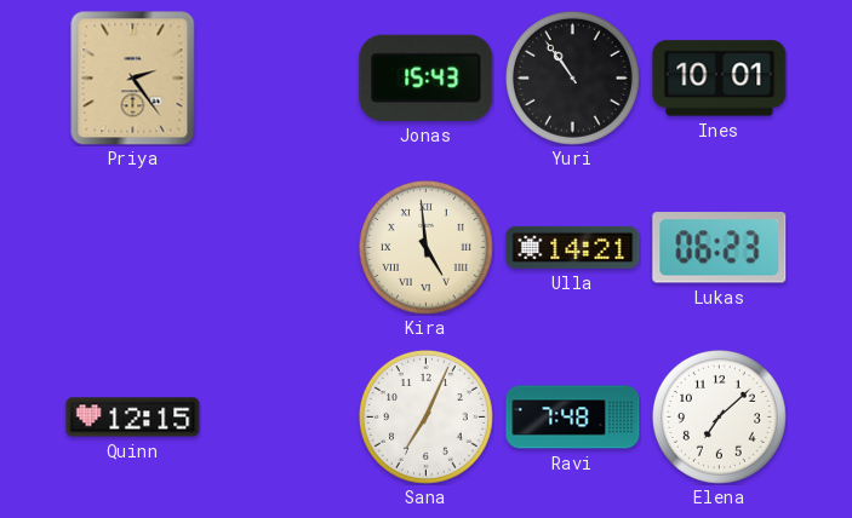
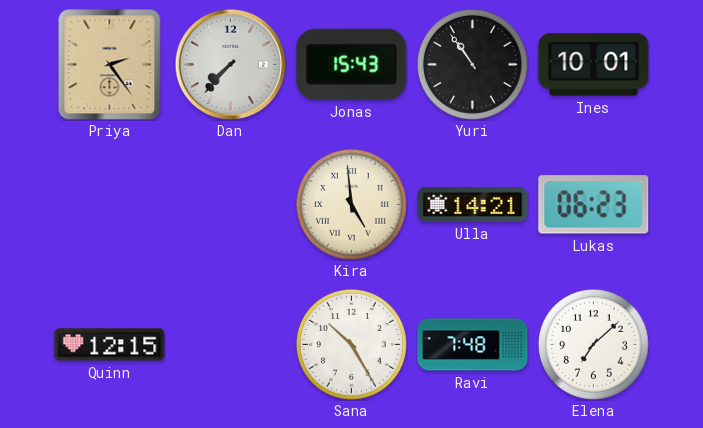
Dan: none -> 7:37 (230, 64)
Sana: 7:04 -> 10:25 (351, 344)
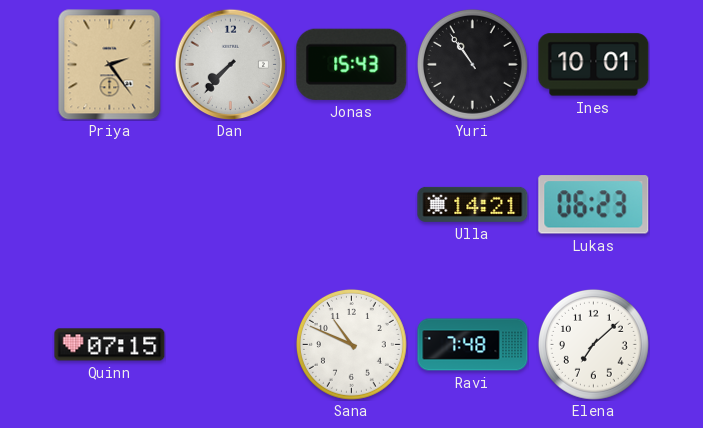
Kira: 4:59 -> none (351, 204)
Quinn: 12:15 -> 07:15 (110, 345)
Sana: 10:25 -> 10:49 (351, 344)
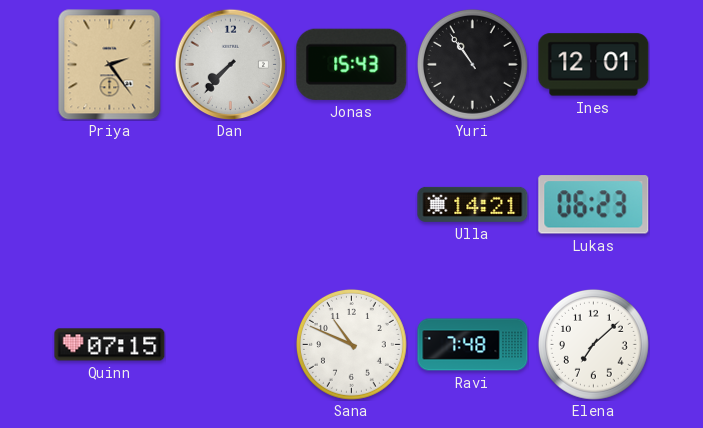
Ines: 10:01 -> 12:01 (594, 65)
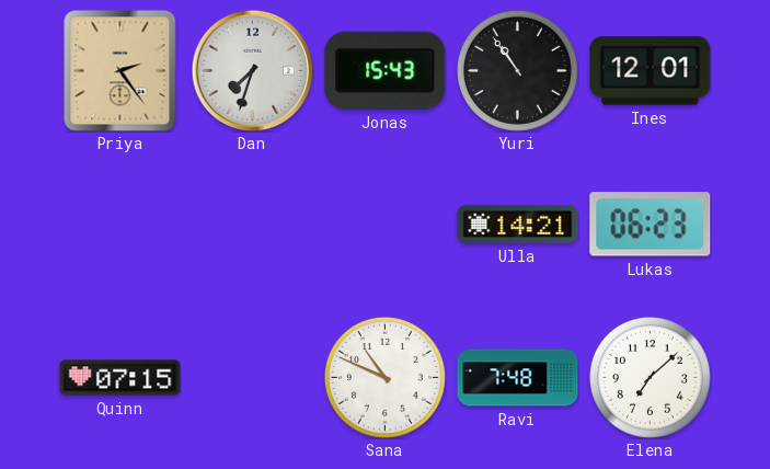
Dan: 7:37 -> 7:33 (252, 70)
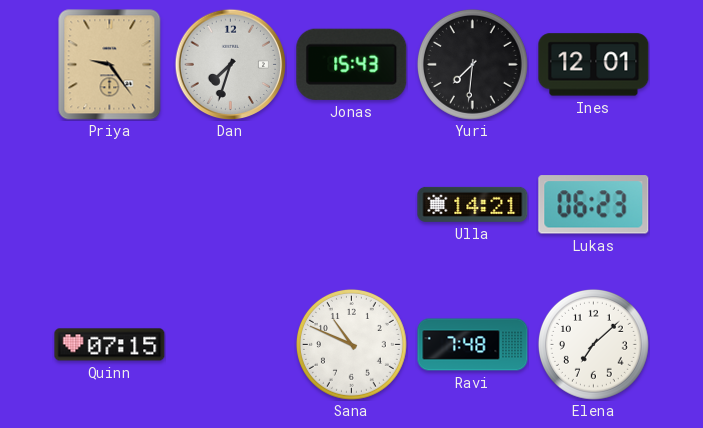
Priya: 2:24 -> 9:24 (110, 65)
Yuri: 10:54 -> 7:31 (472, 64)
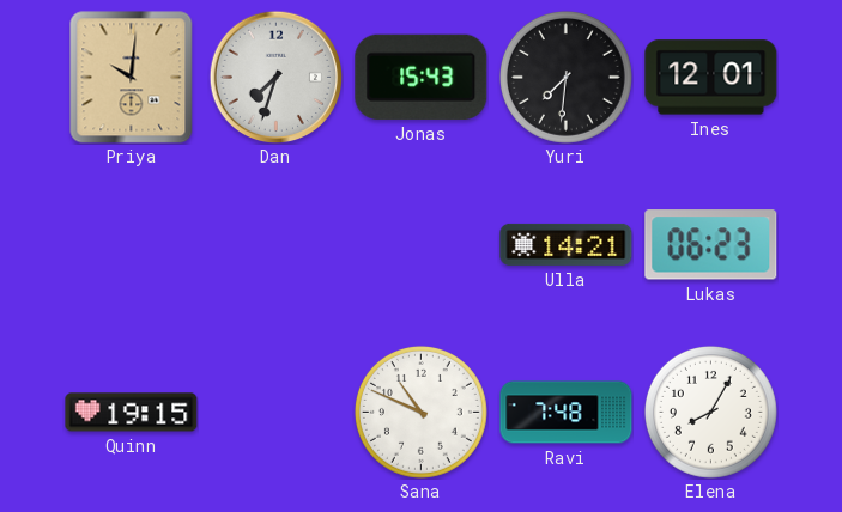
Priya: 9:24 -> 10:01 (132, 78)
Quinn: 07:15 -> 19:15 (132, 413)
Elena: 7:08 -> 8:05 (710, 412)
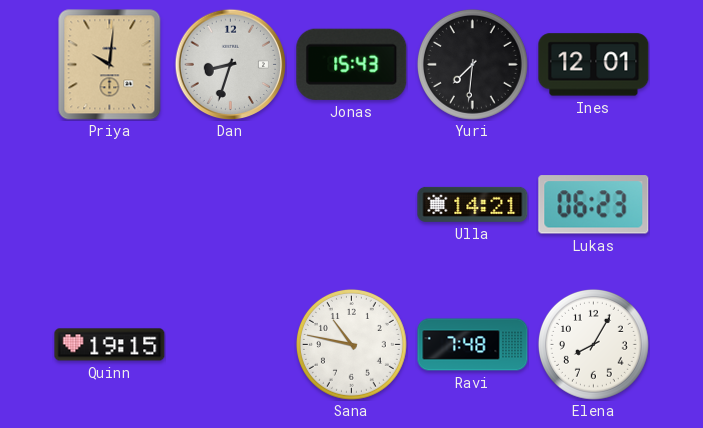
Dan: 7:33 -> 8:33 (230, 64)
Sana: 10:49 -> 10:47 (351, 344)
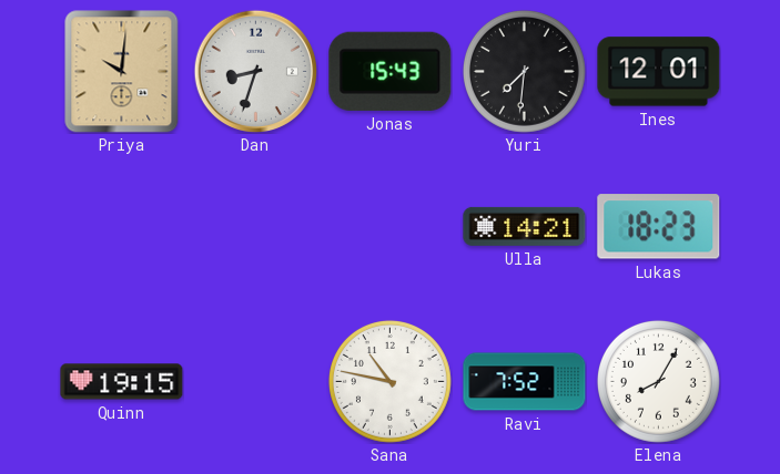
Lukas: 06:23 -> 18:23 (659, 227)
Ravi: 7:48 -> 7:52 (525, 382)
